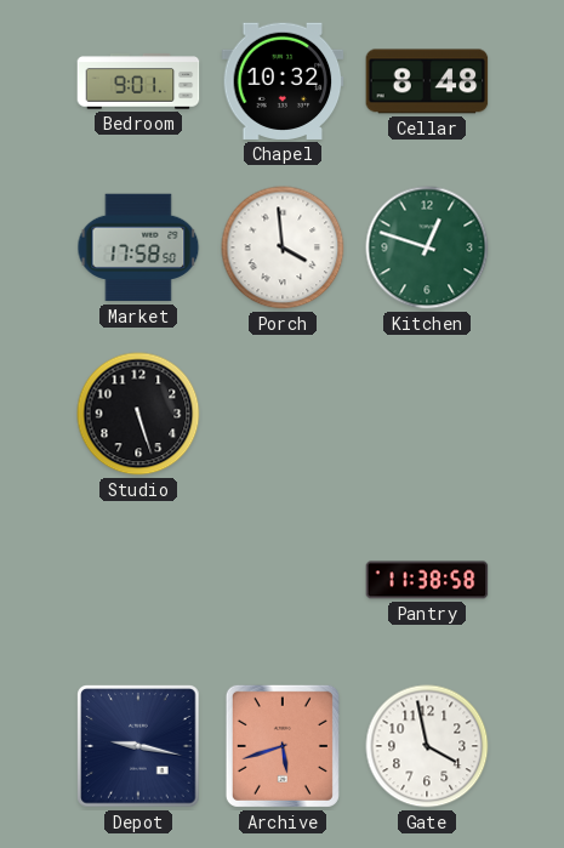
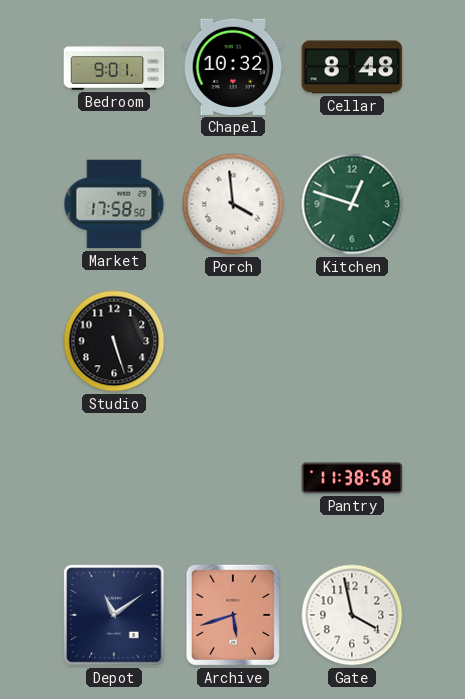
Depot: 9:17 -> 11:09 (114, 615)
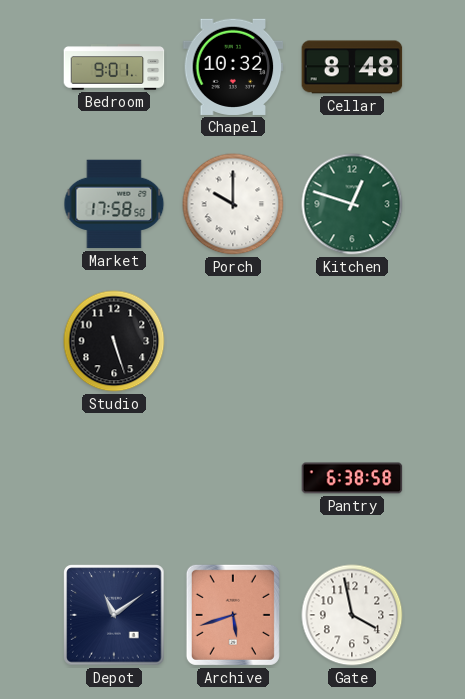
Porch: 3:59 -> 10:00 (233, 204)
Pantry: 11:38 -> 6:38 (352, 478)
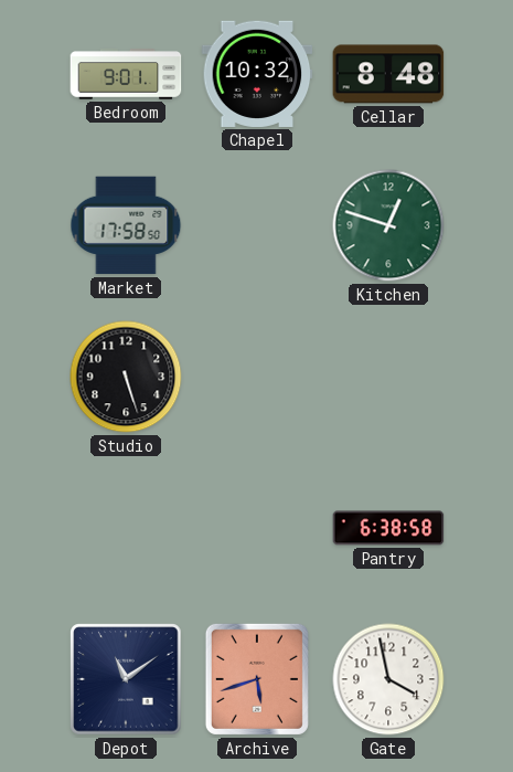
Porch: 10:00 -> none (233, 204)
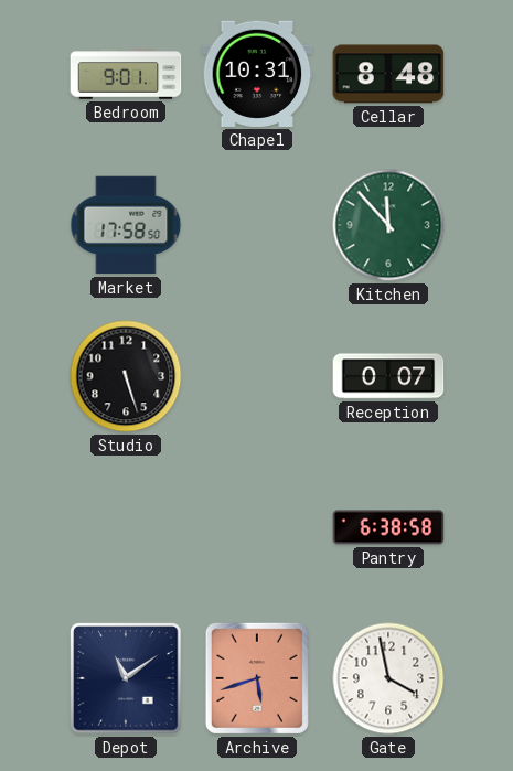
Chapel: 10:32 -> 10:31 (257, 74)
Kitchen: 12:48 -> 11:53 (388, 225)
Reception: none -> 0:07 (388, 376)
